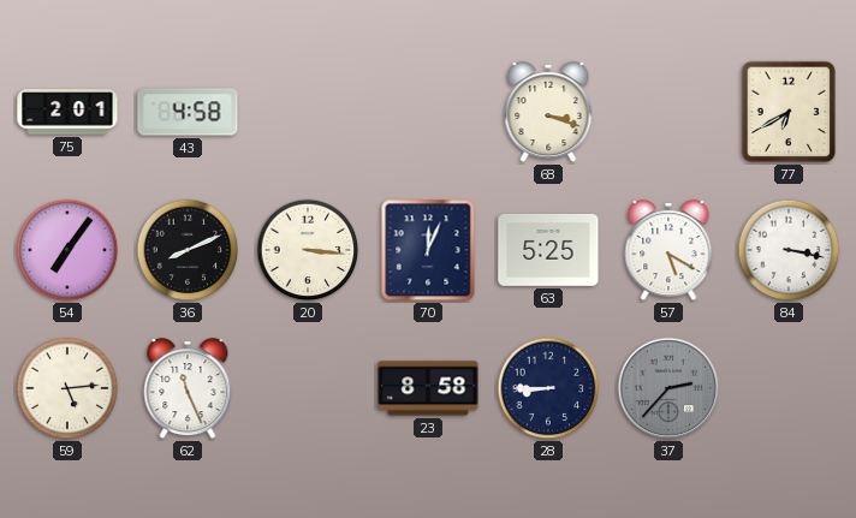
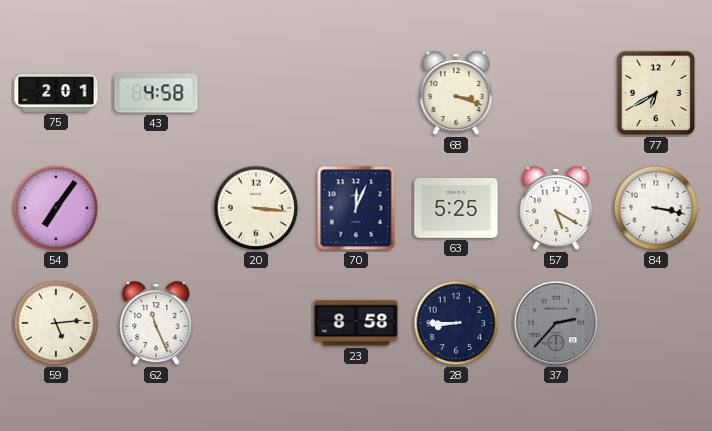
36: 8:11 -> none (188, 250)
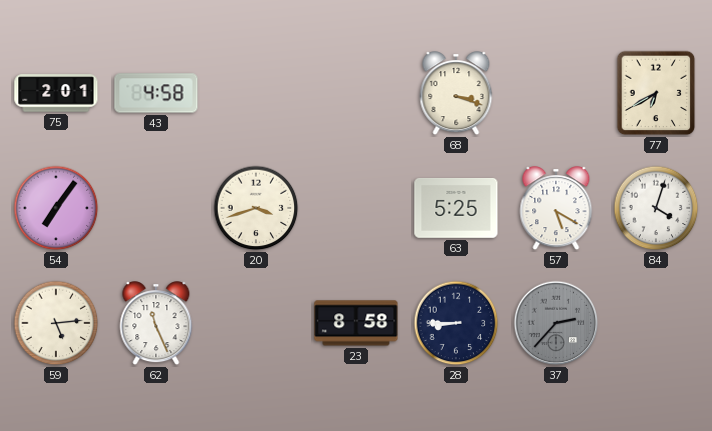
20: 3:16 -> 3:42 (256, 208)
70: 12:04 -> none (356, 208)
84: 3:17 -> 4:03 (656, 208)
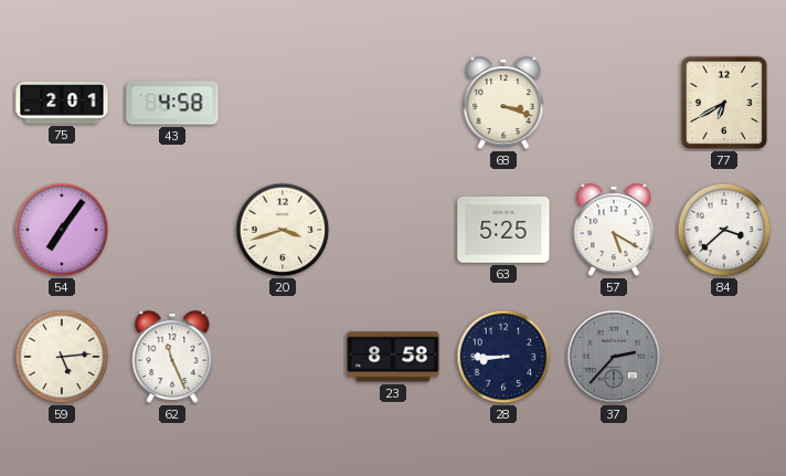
84: 4:03 -> 3:38 (724, 230)
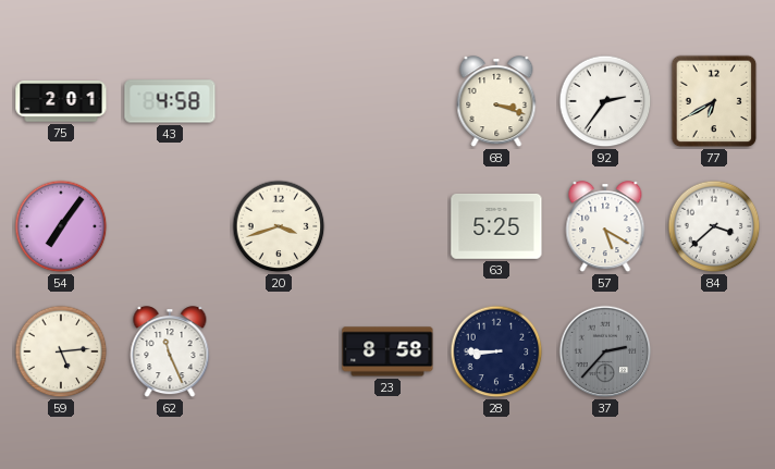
92: none -> 2:36 (605, 101)
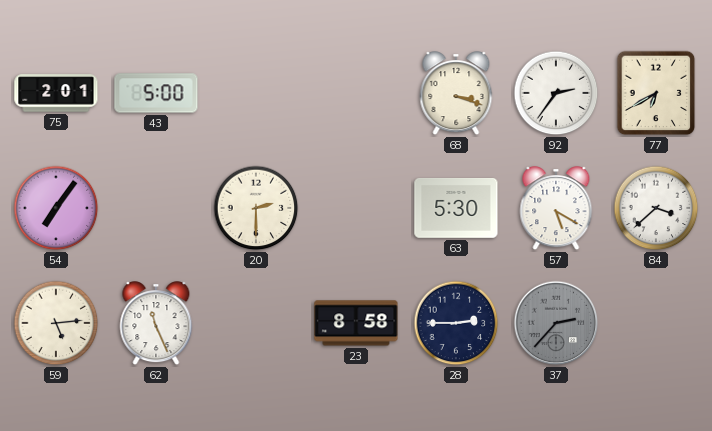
43: 4:58 -> 5:00 (156, 93)
20: 3:42 -> 2:30 (256, 208)
63: 5:25 -> 5:30 (456, 209)
28: 8:45 -> 2:45 (456, 323)
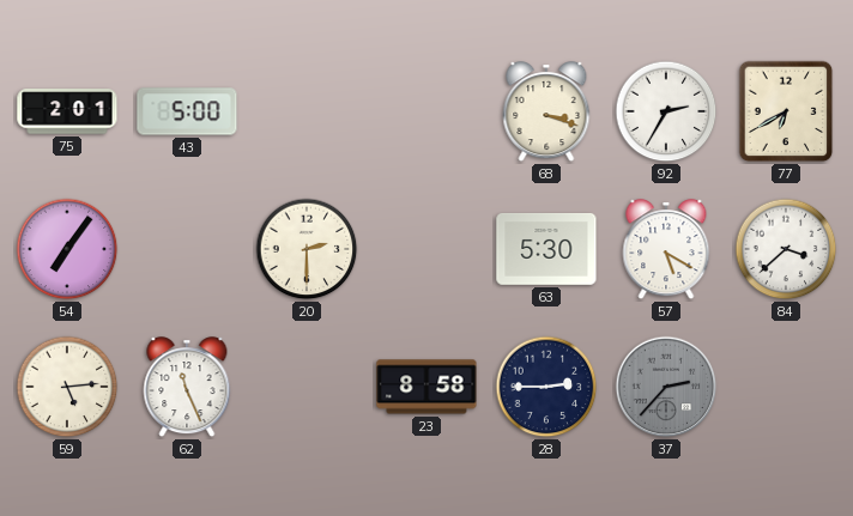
92: 2:36 -> 2:35 (666, 111)
